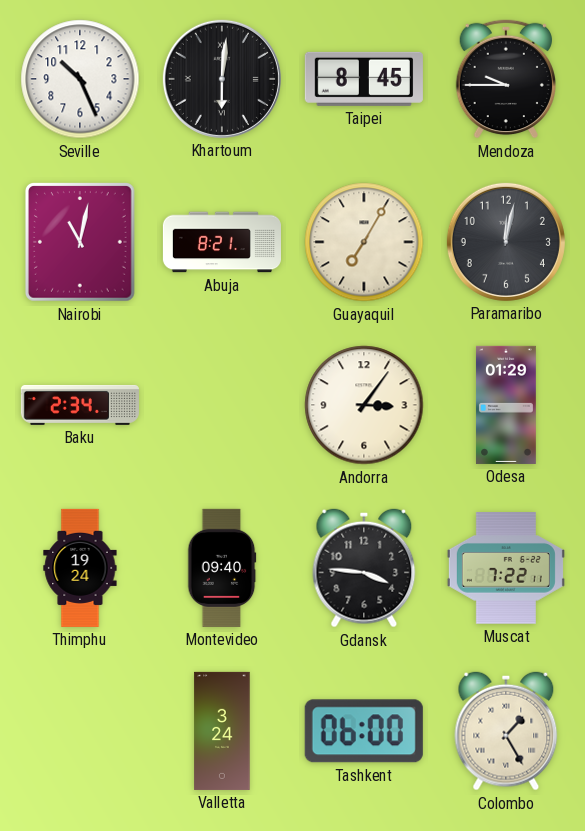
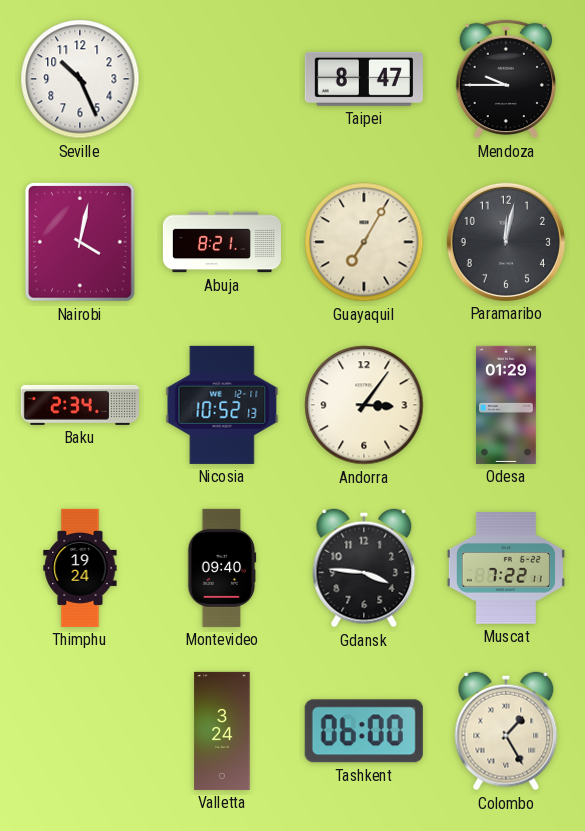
Khartoum: 6:01 -> none (222, 79)
Taipei: 8:45 -> 8:47 (364, 79)
Nairobi: 11:02 -> 4:02 (80, 243)
Nicosia: none -> 10:52 (222, 405)
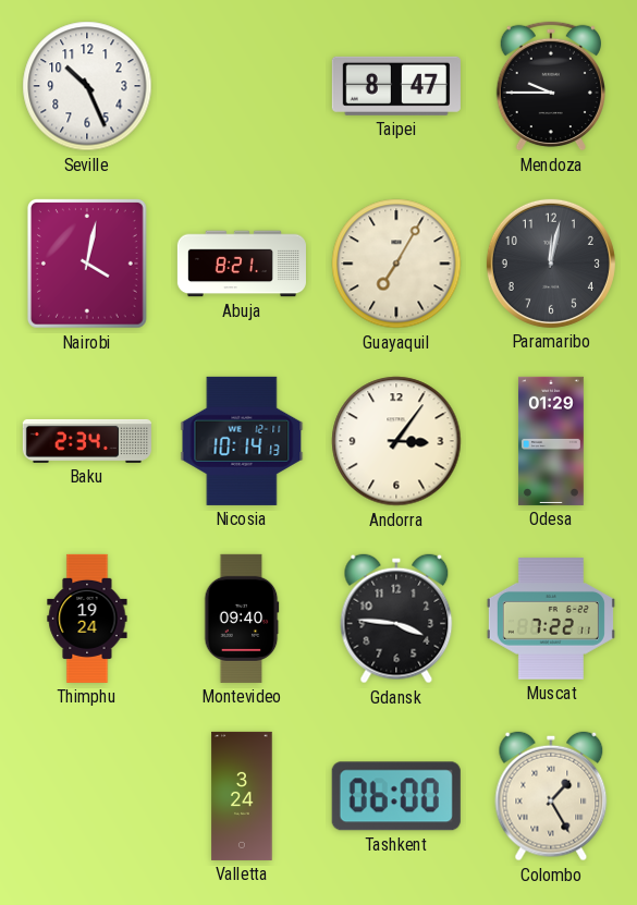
Nicosia: 10:52 -> 10:14 (242, 441)
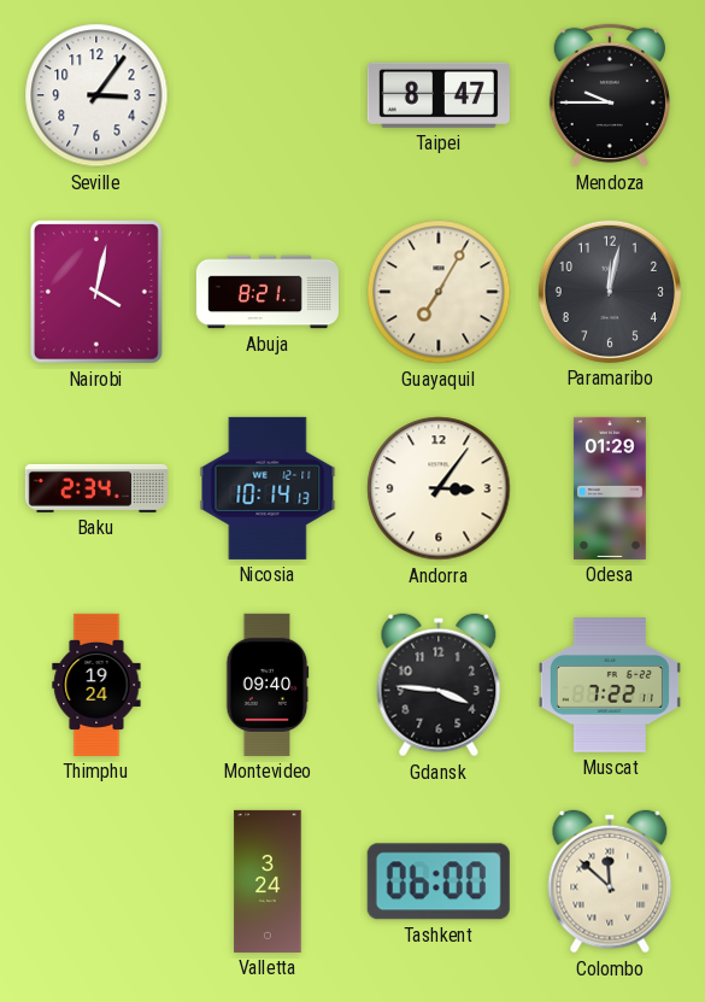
Seville: 10:26 -> 3:06 (96, 95)
Colombo: 1:25 -> 11:52 (610, 881)
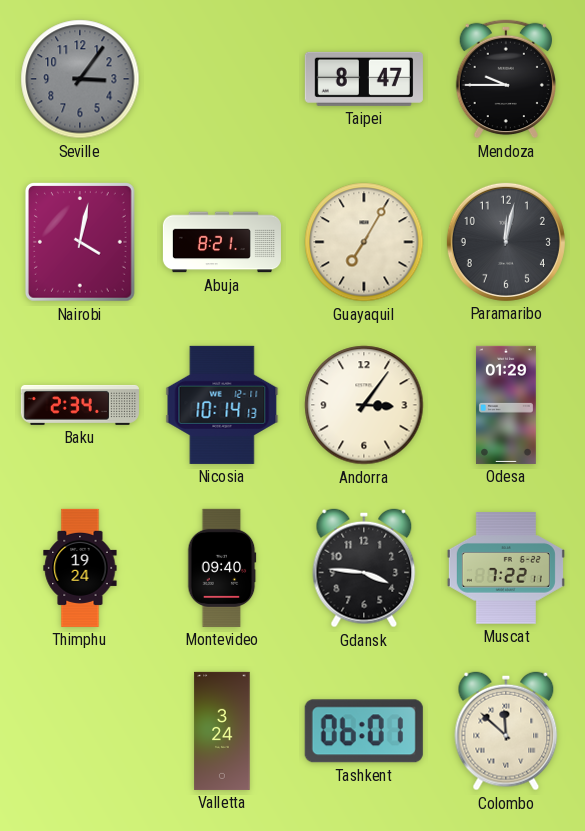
Seville dial: white -> grey (80, 79)
Tashkent: 06:00 -> 06:01 (364, 731)
